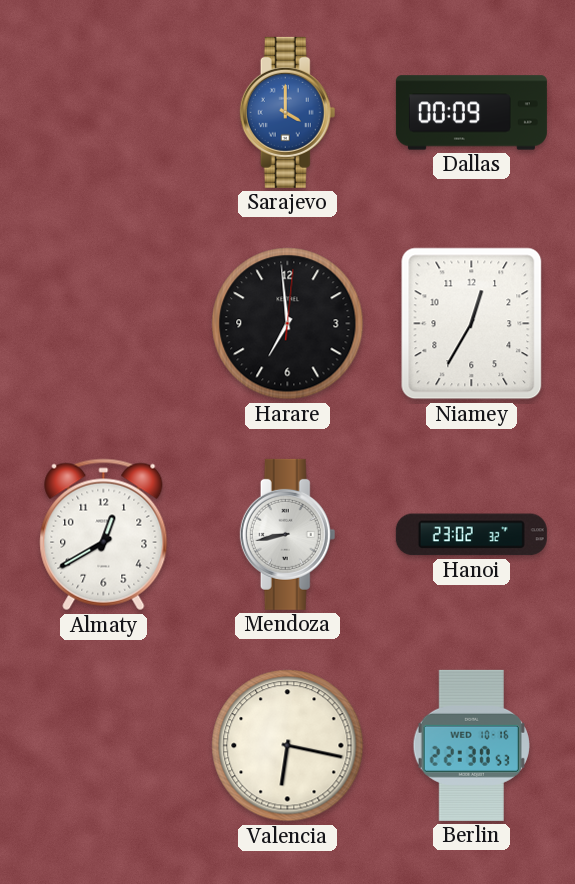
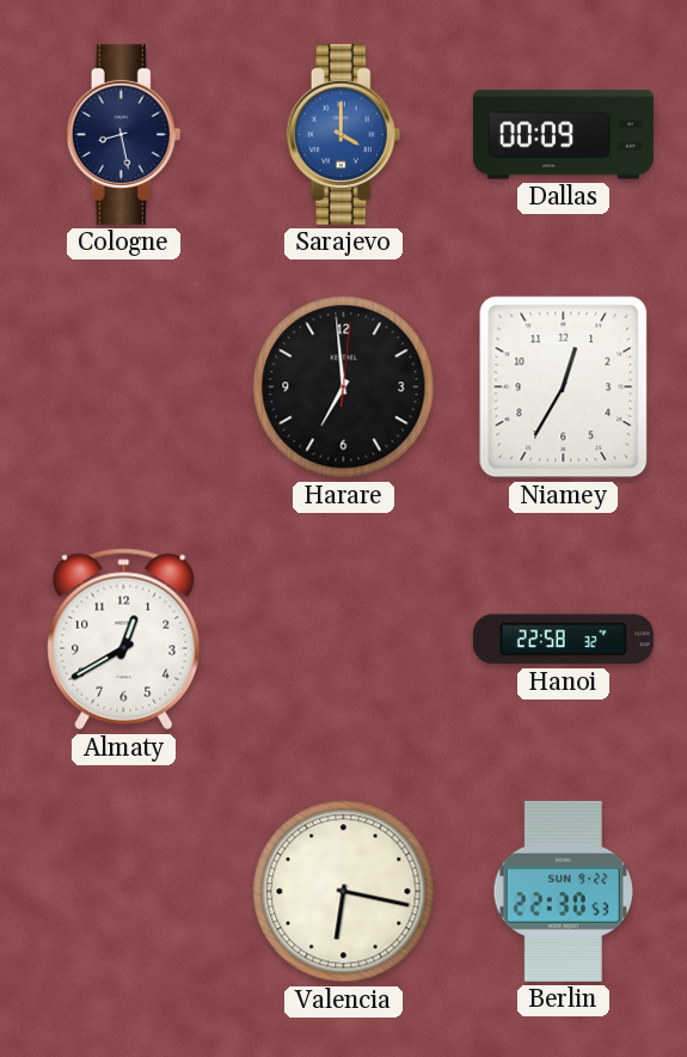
Cologne: none -> 8:28 (124, 134)
Mendoza: 8:43 -> none (288, 534)
Hanoi: 23:02 -> 22:58 (563, 640)
Berlin date: WED 10-16 -> SUN 9-22 (563, 891)
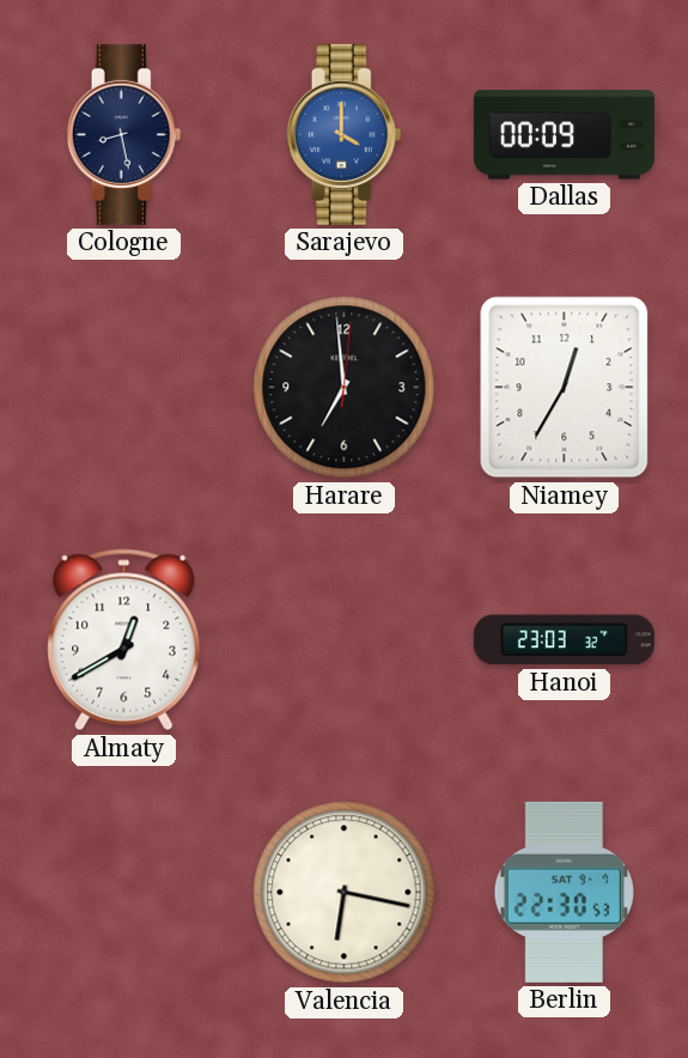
Hanoi: 22:58 -> 23:03 (564, 640)
Berlin date: SUN 9-22 -> SAT 9-7 (564, 892)
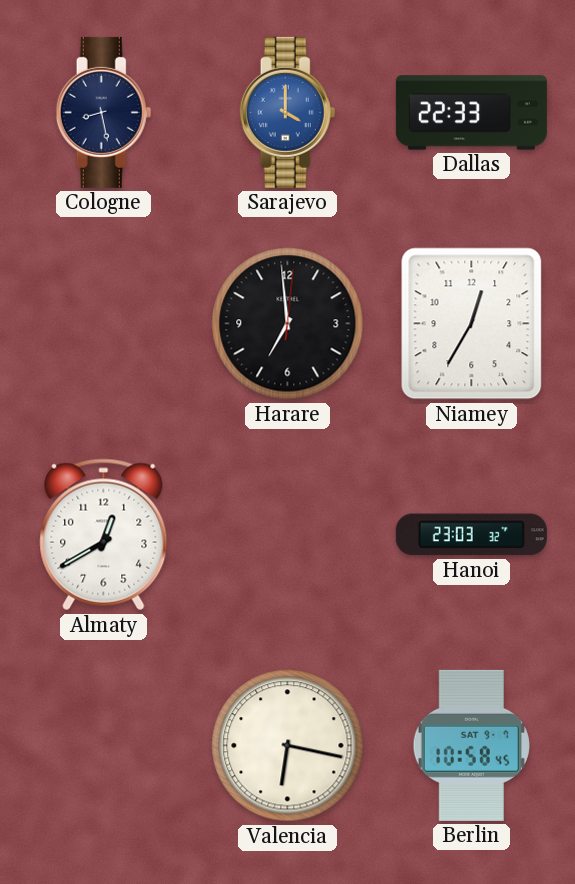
Dallas: 00:09 -> 22:33 (471, 113)
Berlin: 22:30 -> 10:58 (471, 745)
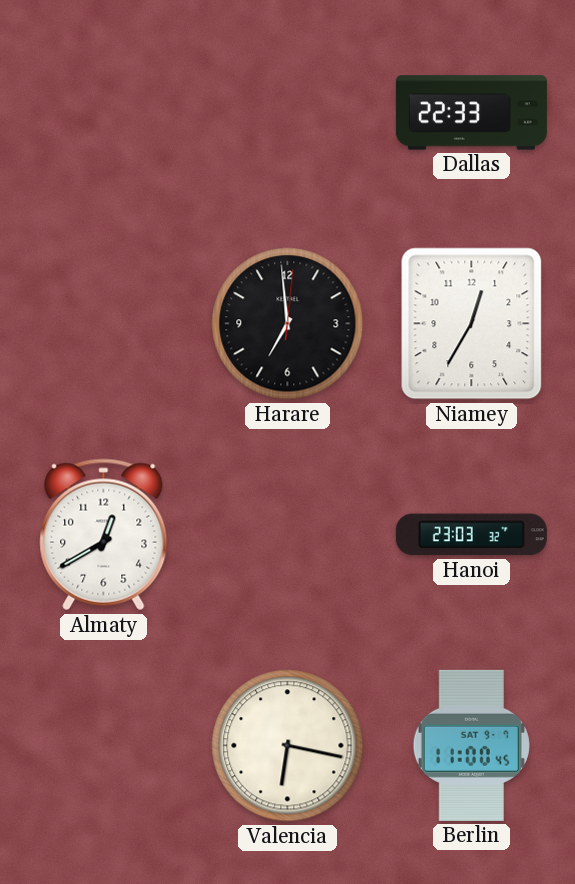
Cologne: 8:28 -> none (104, 112)
Sarajevo: 4:00 -> none (288, 112)
Berlin: 10:58 -> 11:00 (471, 745)
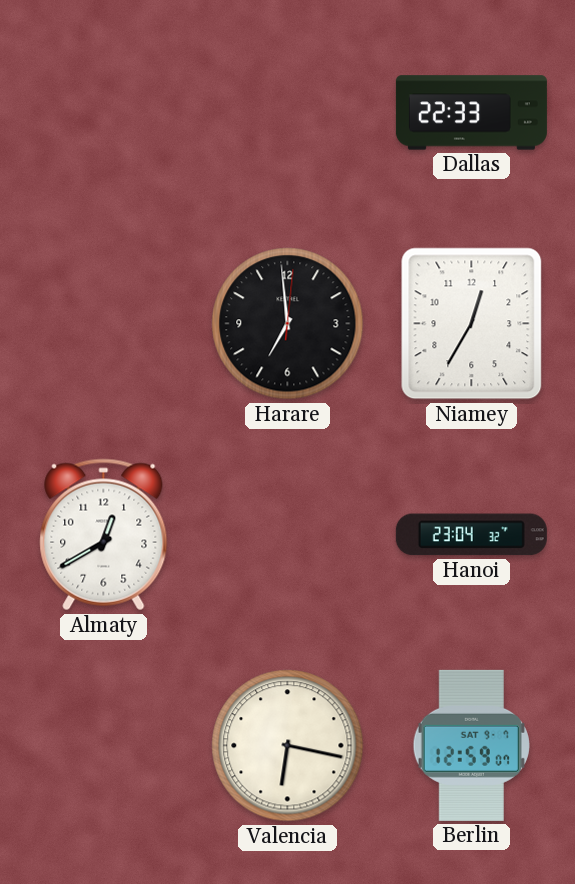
Hanoi: 23:03 -> 23:04 (471, 535)
Berlin: 11:00 -> 12:59 (471, 745)
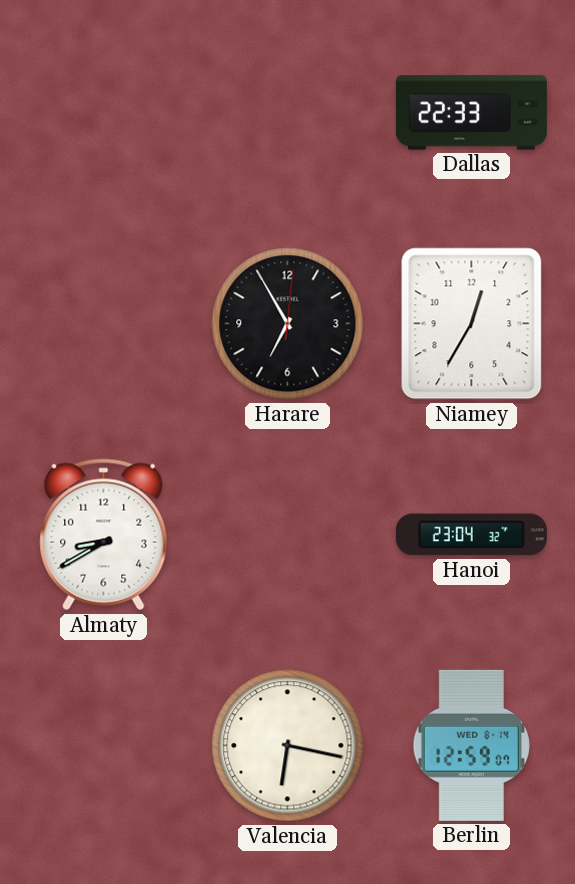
Harare: 6:59 -> 6:55 (288, 324)
Almaty: 12:40 -> 8:40 (104, 535)
Berlin date: SAT 9-7 -> WED 8-14 (471, 745)
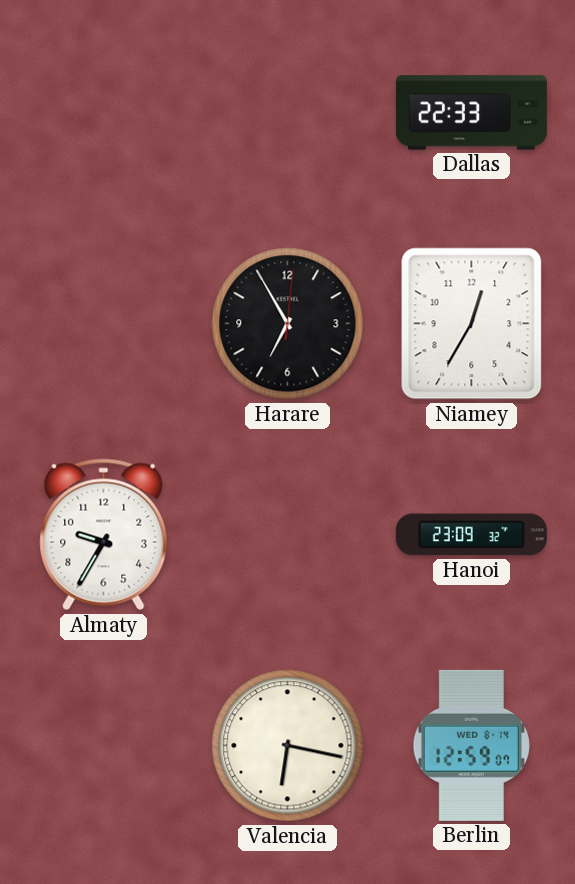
Almaty: 8:40 -> 9:35 (104, 535)
Hanoi: 23:04 -> 23:09 (471, 535)
